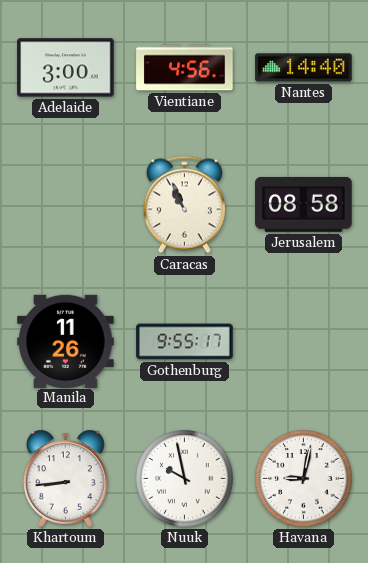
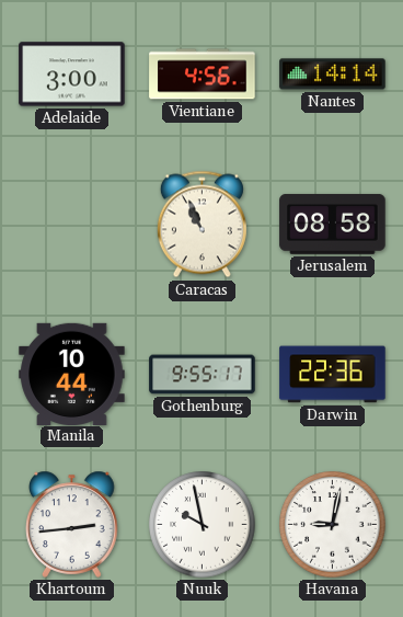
Nantes: 14:40 -> 14:14 (333, 75)
Manila: 11:26 -> 10:44 (72, 374)
Darwin: none -> 22:36 (333, 375)
Khartoum: 8:44 -> 2:44 (72, 524)
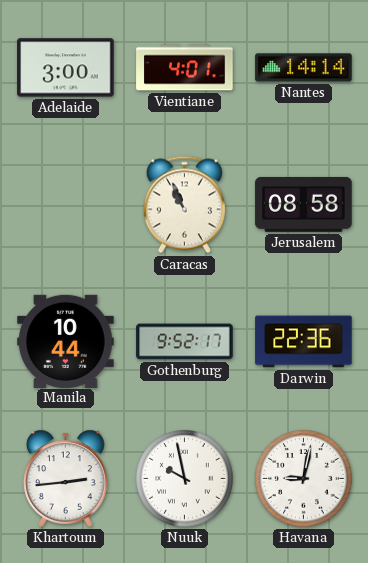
Vientiane: 4:56 -> 4:01 (185, 68)
Gothenburg: 9:55 -> 9:52 (185, 342)
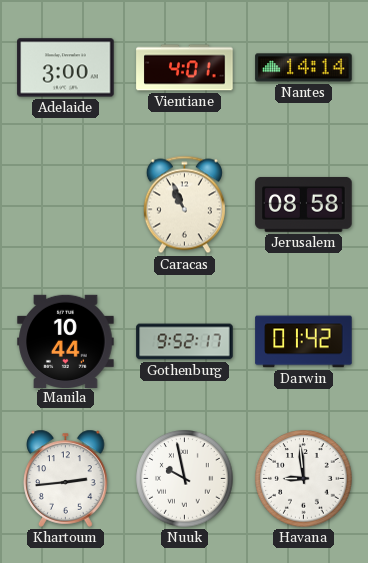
Darwin: 22:36 -> 01:42 (304, 342)
Havana: 9:02 -> 8:59 (304, 479)
